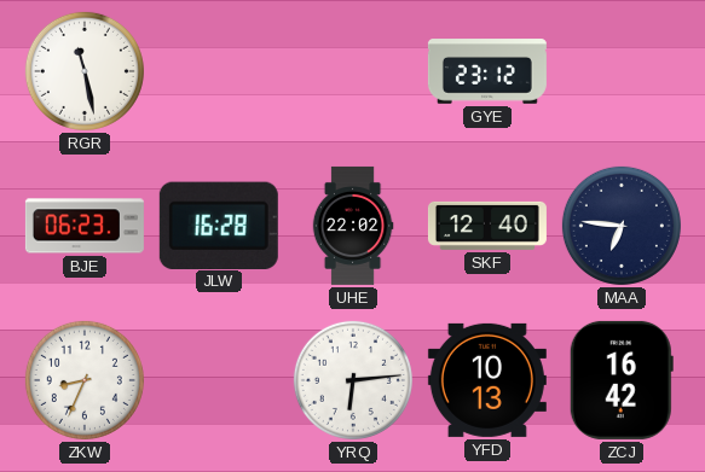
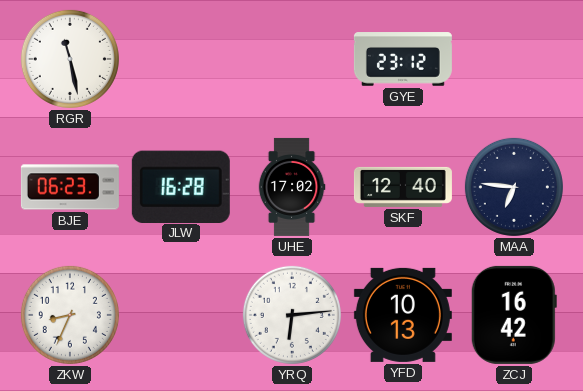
UHE: 22:02 -> 17:02 (292, 187)
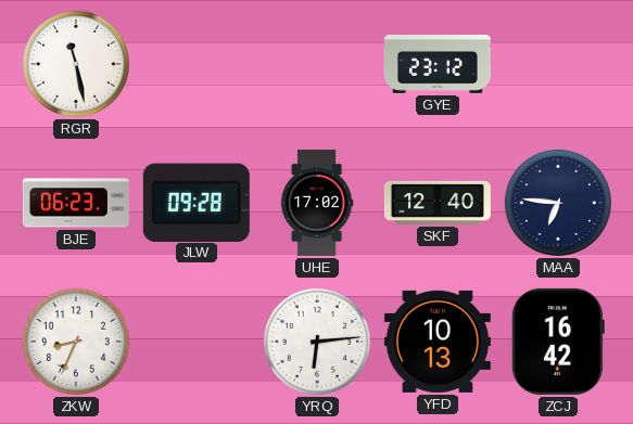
JLW: 16:28 -> 09:28 (197, 202)
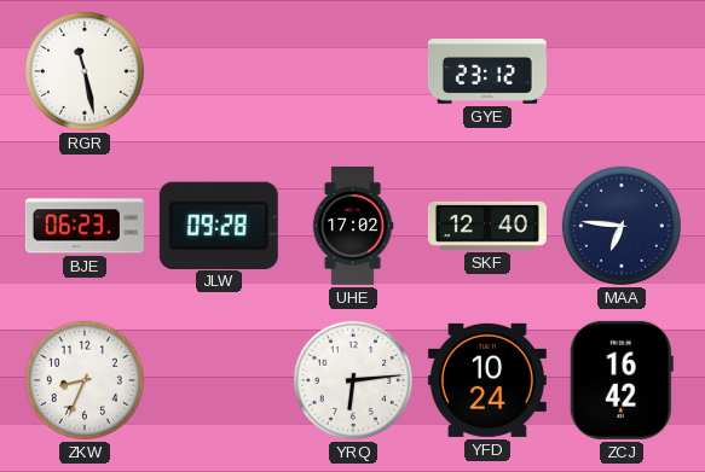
YFD: 10:13 -> 10:24 (487, 380)
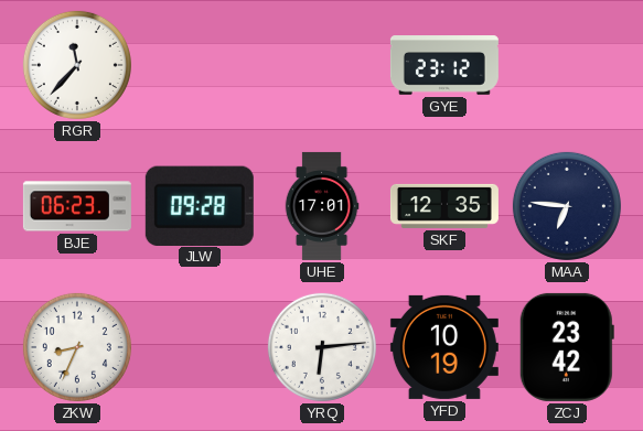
RGR: 11:28 -> 11:37 (77, 65)
UHE: 17:02 -> 17:01 (322, 206)
SKF: 12:40 -> 12:35 (444, 206)
YFD: 10:24 -> 10:19 (444, 347)
ZCJ: 16:42 -> 23:42 (567, 347)
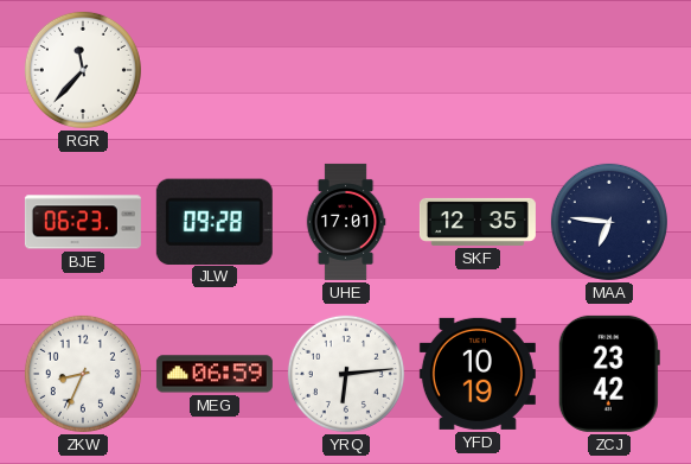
GYE: 23:12 -> none (444, 65)
MEG: none -> 06:59 (215, 374)
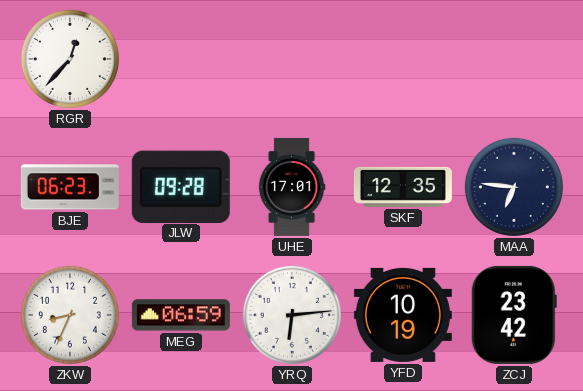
RGR: 11:37 -> 12:37 (70, 59)
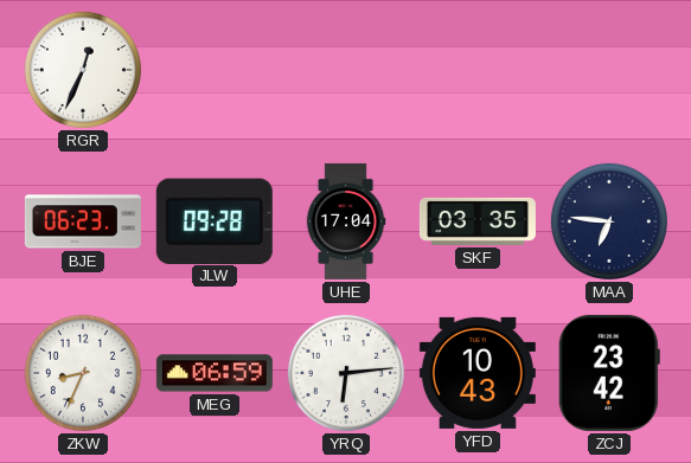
RGR: 12:37 -> 12:34 (83, 70)
UHE: 17:01 -> 17:04 (346, 221)
SKF: 12:35 -> 03:35 (478, 221)
YFD: 10:19 -> 10:43 (478, 373)
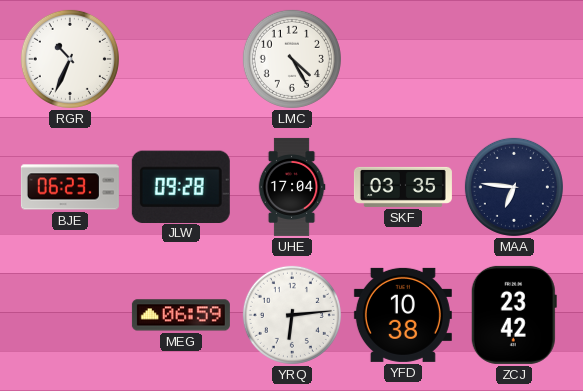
RGR: 12:34 -> 10:34 (70, 59)
LMC: none -> 4:25 (292, 59)
ZKW: 8:34 -> none (83, 373)
YFD: 10:43 -> 10:38 (403, 315)
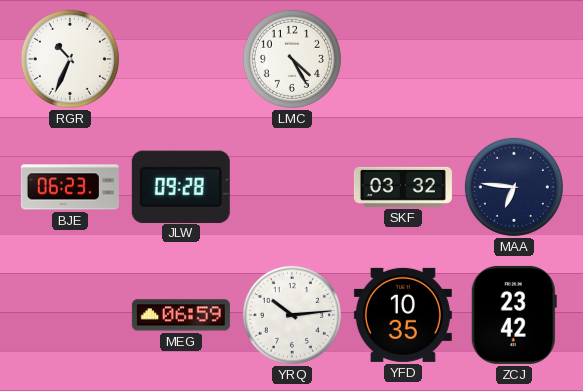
UHE: 17:04 -> none (292, 187)
SKF: 03:35 -> 03:32 (403, 187)
YRQ: 6:14 -> 10:14 (292, 315)
YFD: 10:38 -> 10:35 (403, 315)
